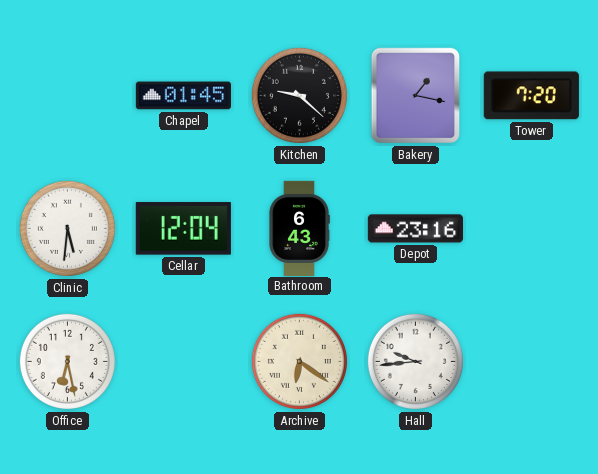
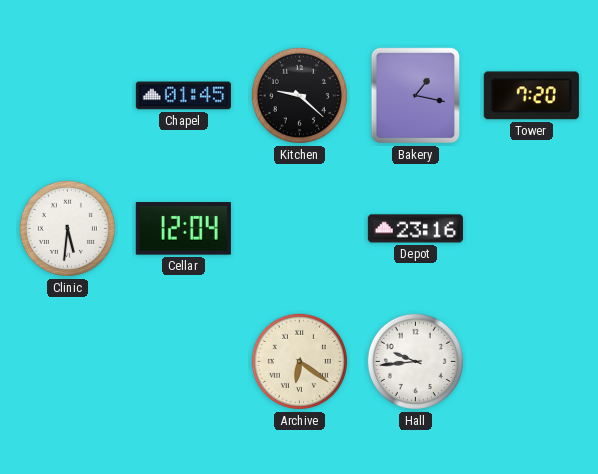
Bathroom: 6:43 -> none (299, 228)
Office: 6:28 -> none (67, 361)
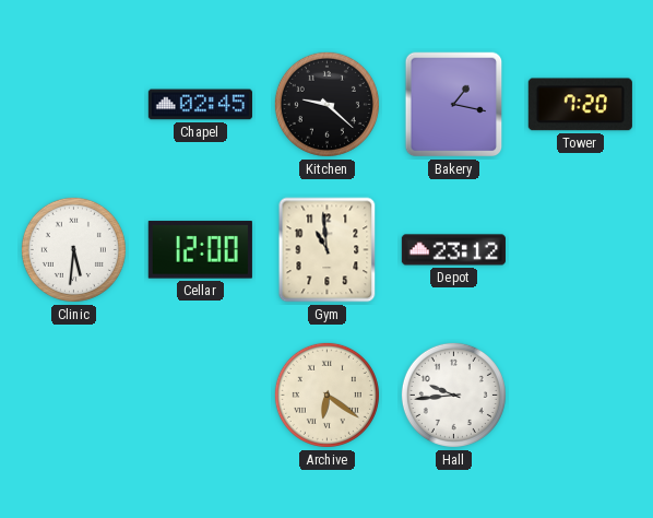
Chapel: 01:45 -> 02:45 (200, 105)
Cellar: 12:04 -> 12:00 (200, 250)
Gym: none -> 10:59 (328, 250)
Depot: 23:16 -> 23:12 (453, 250)
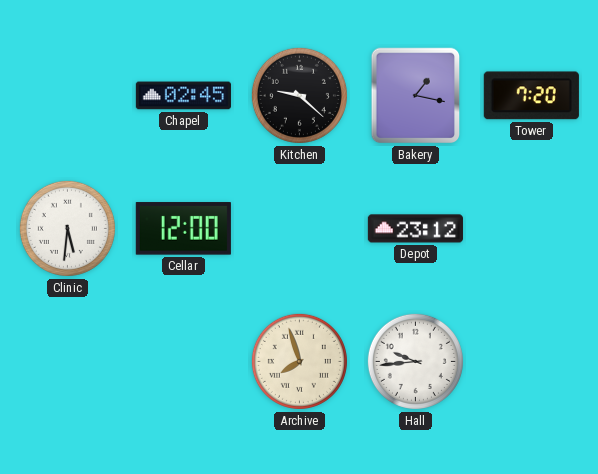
Gym: 10:59 -> none (328, 250)
Archive: 6:21 -> 7:57 (299, 361)
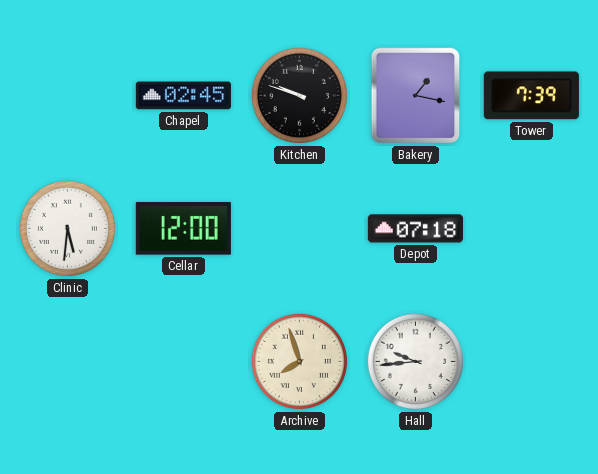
Kitchen: 9:22 -> 9:48 (299, 95)
Tower: 7:20 -> 7:39 (531, 96)
Depot: 23:12 -> 07:18 (415, 229)
